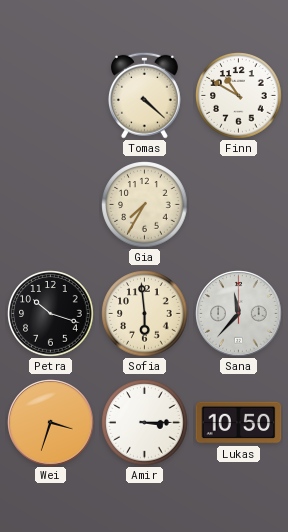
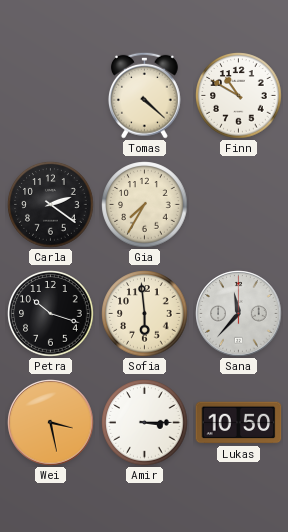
Carla: none -> 2:21 (51, 205)
Wei: 3:33 -> 3:28 (51, 423)
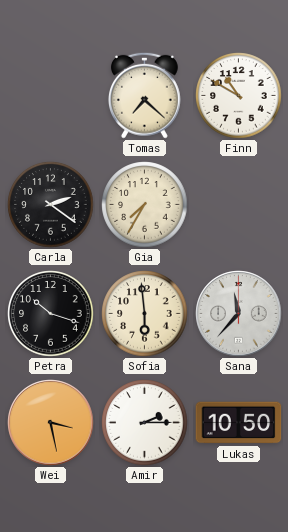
Tomas: 4:22 -> 7:22 (144, 95)
Amir: 3:15 -> 2:15 (145, 423)
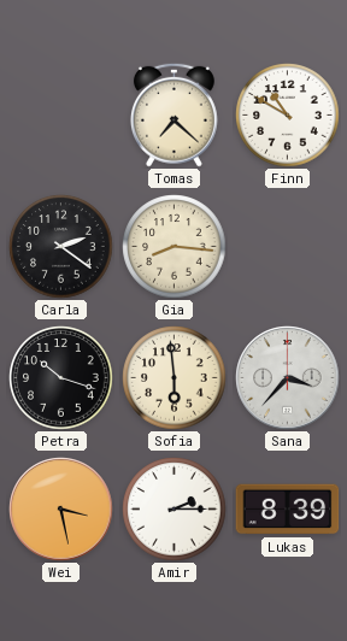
Gia: 7:35 -> 8:16 (175, 247)
Sana: 11:37 -> 3:37 (288, 378)
Lukas: 10:50 -> 8:39 (288, 510)
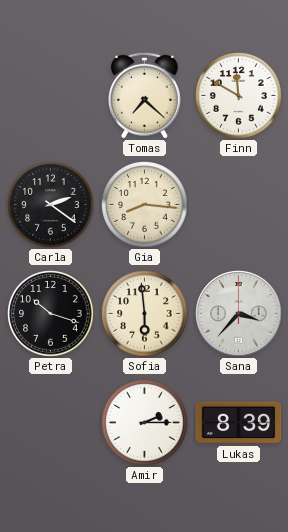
Finn: 10:50 -> 11:50 (239, 96)
Wei: 3:28 -> none (61, 510)
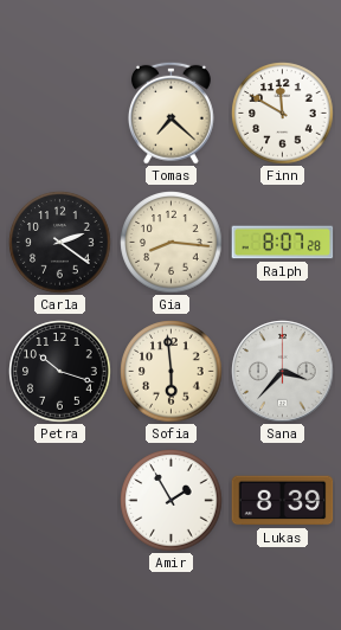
Ralph: none -> 8:07 (283, 243)
Amir: 2:15 -> 1:55 (172, 501)
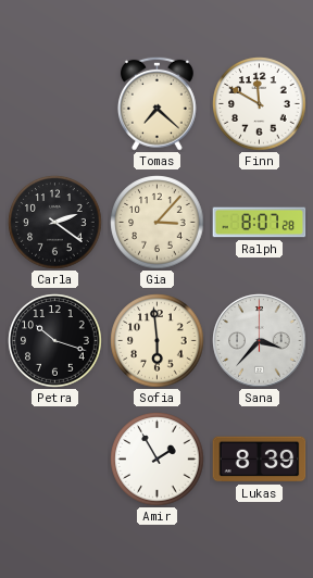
Gia: 8:16 -> 3:07 (158, 223)
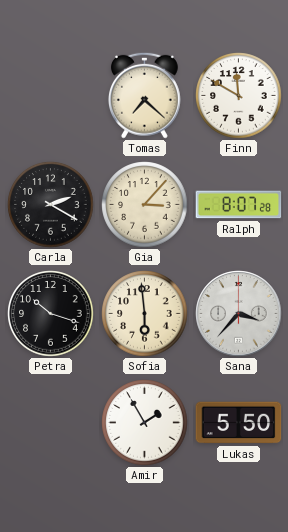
Carla: 2:21 -> 2:20 (51, 205)
Lukas: 8:39 -> 5:50 (239, 423)
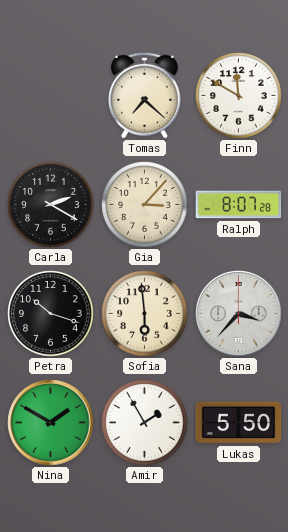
Nina: none -> 1:50 (51, 423)
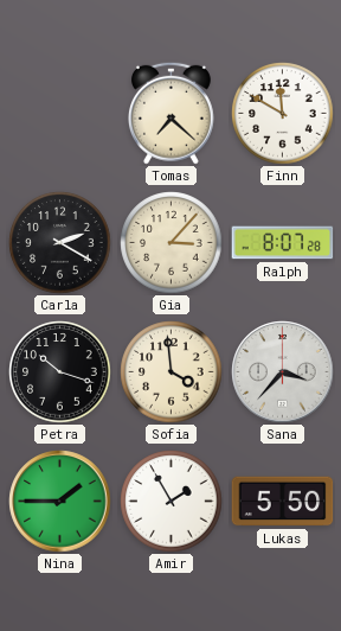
Sofia: 5:59 -> 3:59 (172, 372)
Nina: 1:50 -> 1:45 (60, 502)
